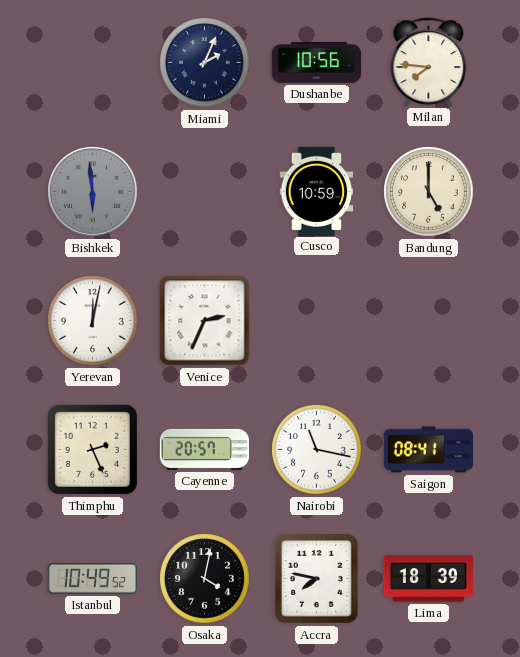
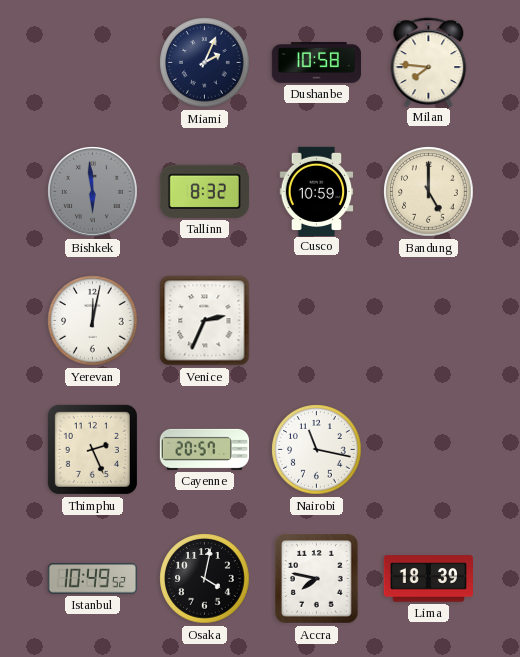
Dushanbe: 10:56 -> 10:58 (316, 63)
Tallinn: none -> 8:32 (204, 191)
Saigon: 08:41 -> none (429, 450)
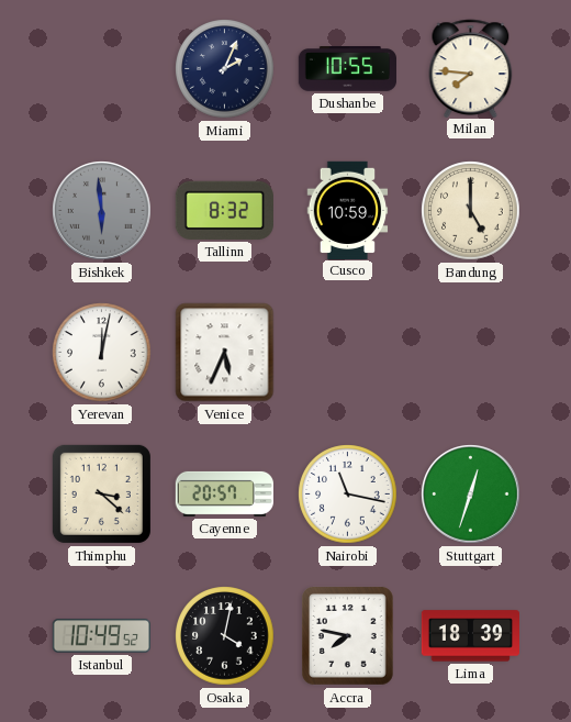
Dushanbe: 10:58 -> 10:55 (347, 69)
Venice: 2:34 -> 5:34 (225, 353)
Thimphu: 2:26 -> 3:22 (101, 493)
Stuttgart: none -> 12:33 (471, 495)
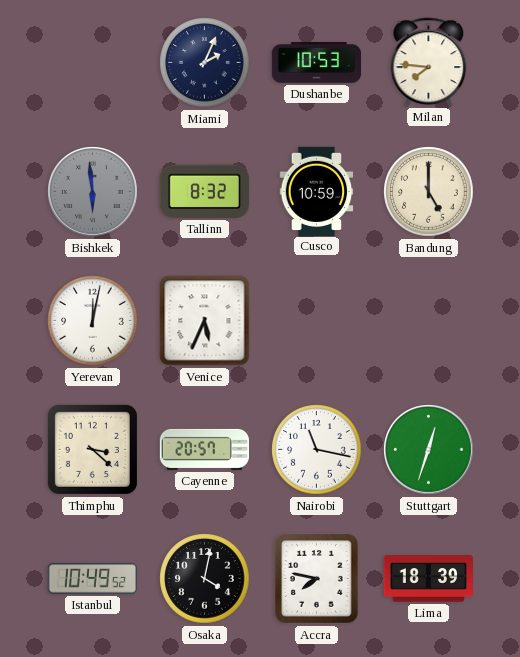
Dushanbe: 10:55 -> 10:53 (316, 63)
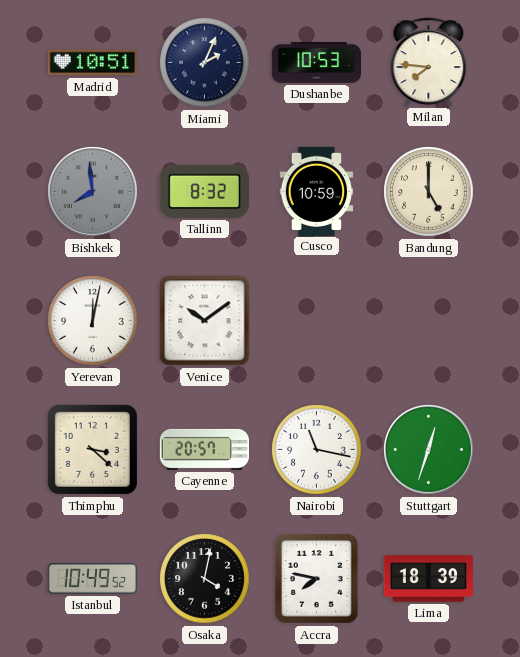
Madrid: none -> 10:51 (92, 63)
Bishkek: 5:59 -> 7:59 (93, 192)
Venice: 5:34 -> 10:09 (205, 321)
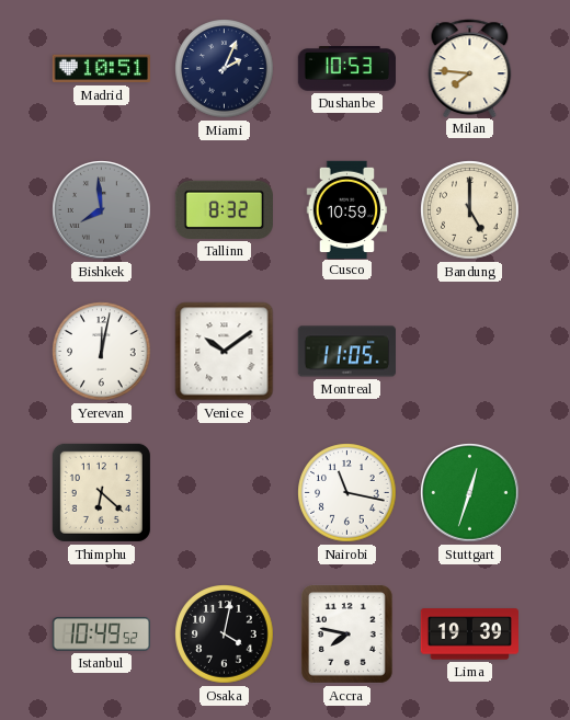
Montreal: none -> 11:05 (346, 352)
Thimphu: 3:22 -> 6:22 (101, 492)
Cayenne: 20:57 -> none (204, 449)
Lima: 18:39 -> 19:39 (469, 635)
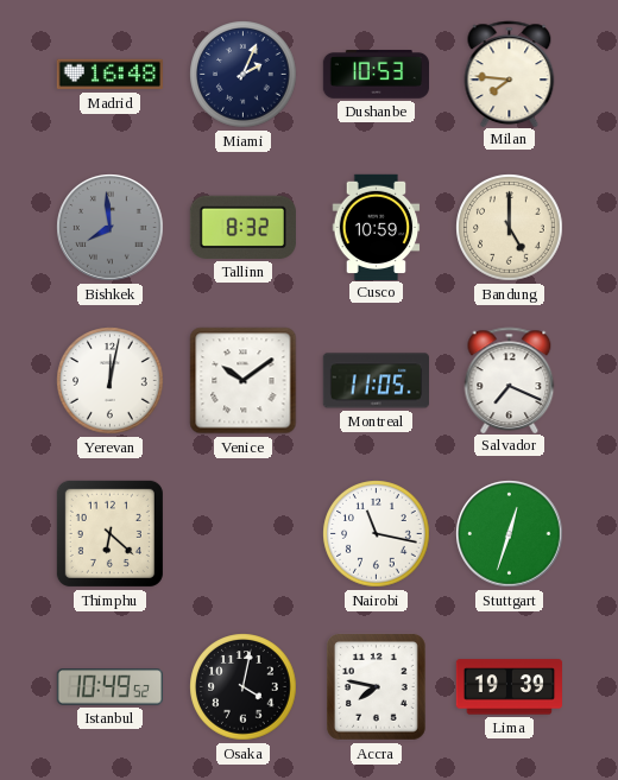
Madrid: 10:51 -> 16:48 (109, 75)
Salvador: none -> 7:19 (510, 380)
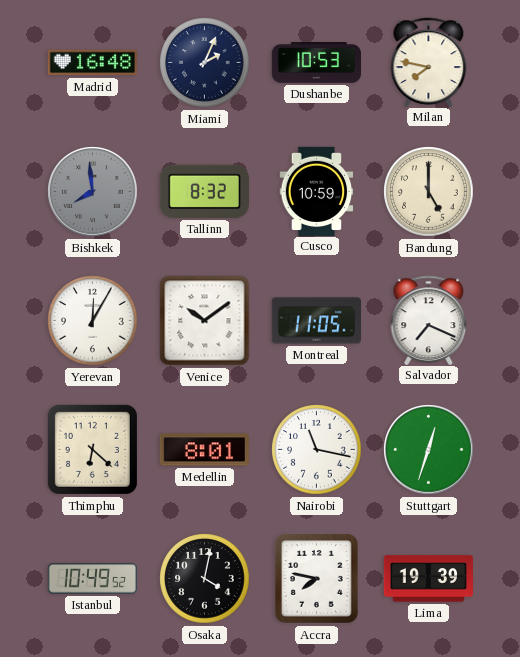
Milan: 7:46 -> 7:47 (429, 62)
Yerevan: 12:02 -> 12:05 (93, 321)
Medellin: none -> 8:01 (204, 450)
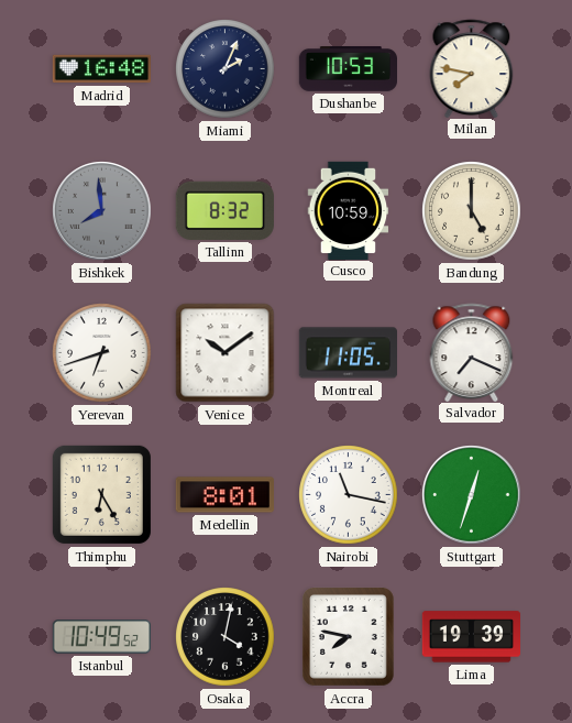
Yerevan: 12:05 -> 6:42 (102, 353)
Thimphu: 6:22 -> 6:25 (101, 494)
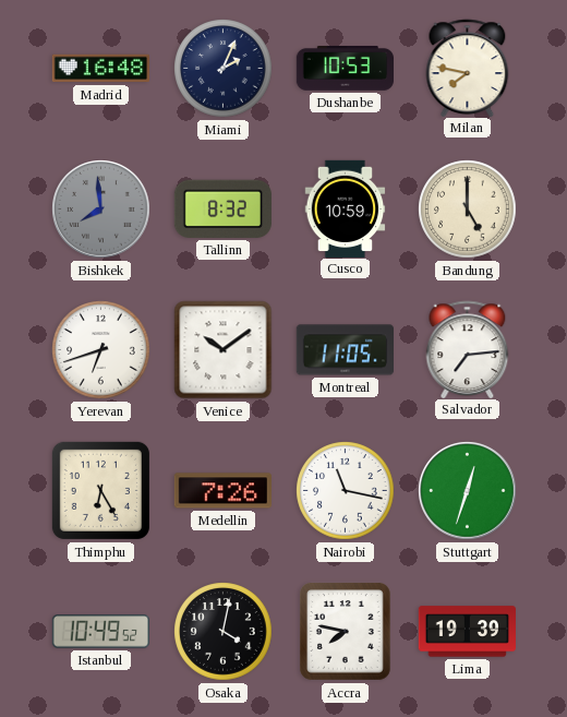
Salvador: 7:19 -> 7:14 (468, 349)
Medellin: 8:01 -> 7:26 (222, 491)
